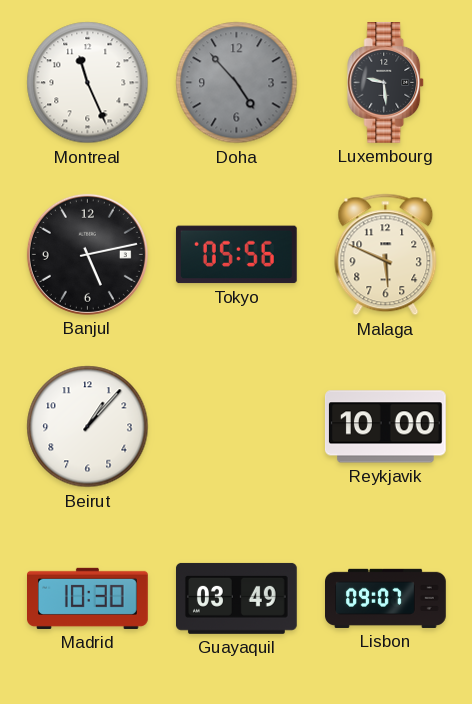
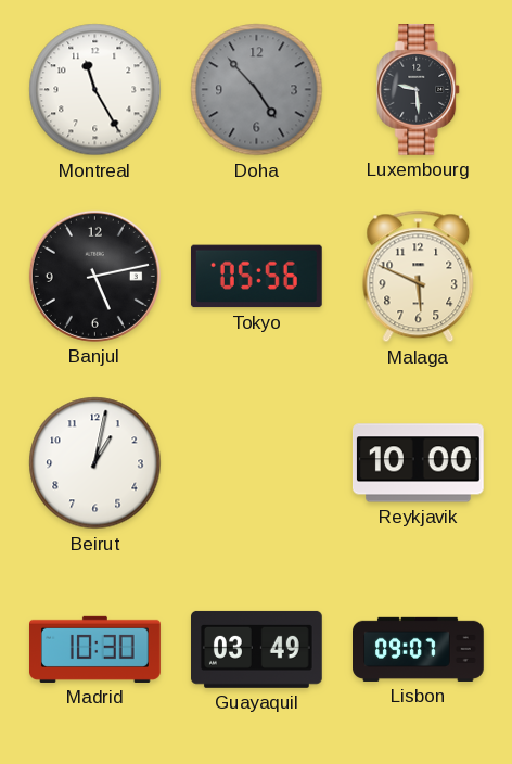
Montreal: 11:26 -> 11:25 (95, 90)
Beirut: 1:07 -> 1:02 (95, 463)
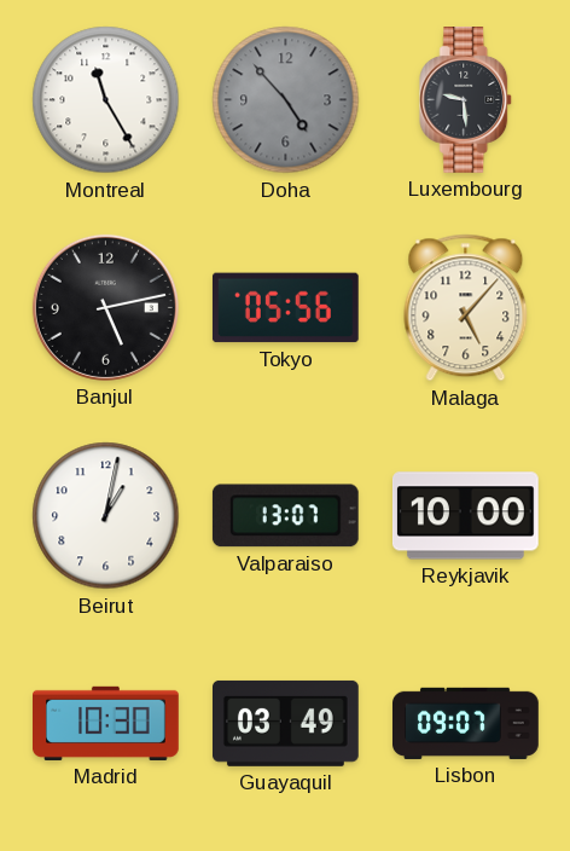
Malaga: 5:49 -> 5:07 (466, 308)
Valparaiso: none -> 13:07 (285, 516)
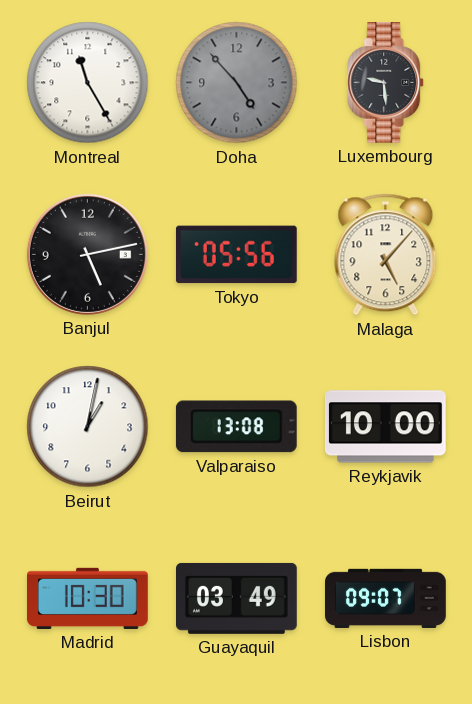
Valparaiso: 13:07 -> 13:08 (236, 427)
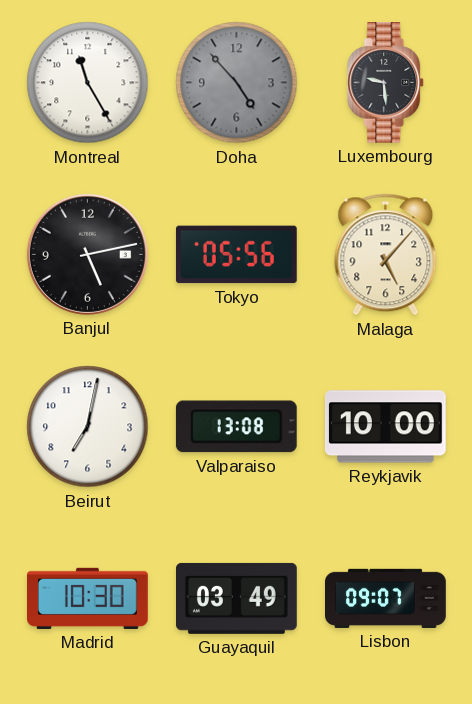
Beirut: 1:02 -> 7:02 (88, 427)
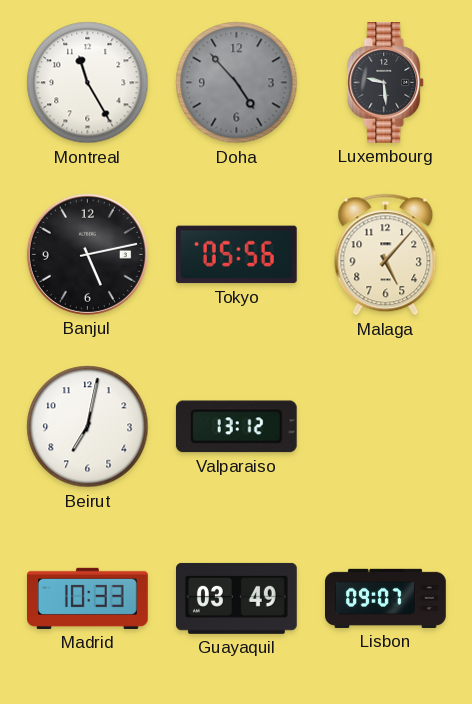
Valparaiso: 13:08 -> 13:12 (236, 427)
Reykjavik: 10:00 -> none (385, 427)
Madrid: 10:30 -> 10:33 (88, 598)
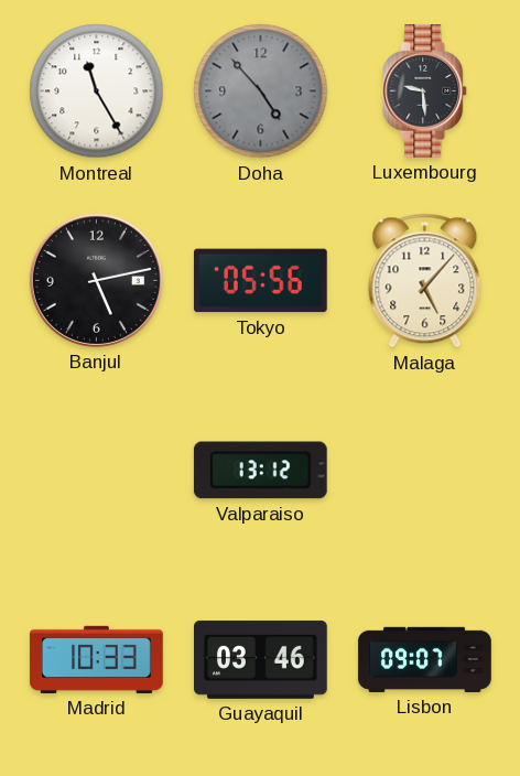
Beirut: 7:02 -> none (88, 427)
Guayaquil: 03:49 -> 03:46 (261, 659)
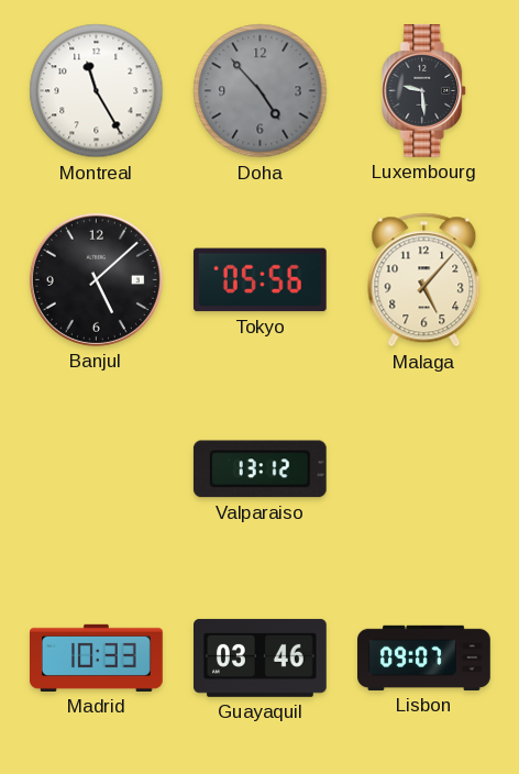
Banjul: 5:13 -> 5:08 (96, 279)
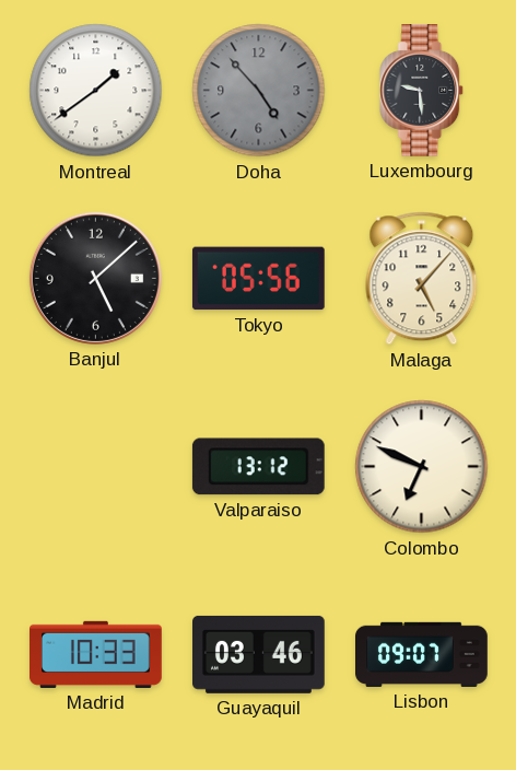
Montreal: 11:25 -> 1:39 (96, 91)
Colombo: none -> 6:49 (422, 467)
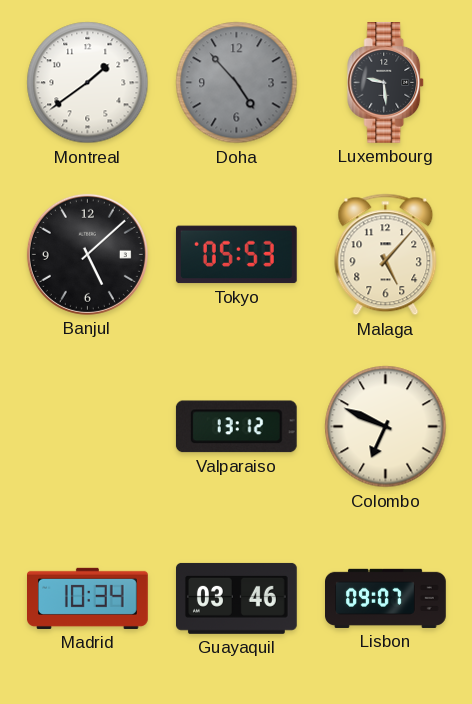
Tokyo: 05:56 -> 05:53 (236, 255)
Madrid: 10:33 -> 10:34 (88, 598)
